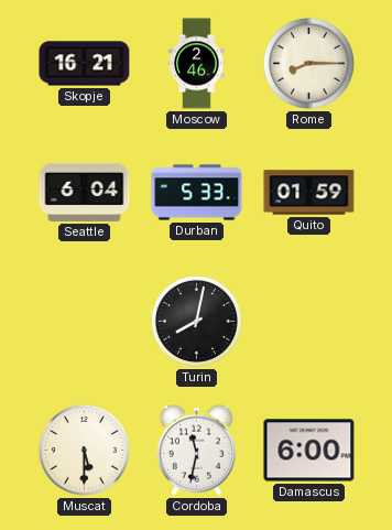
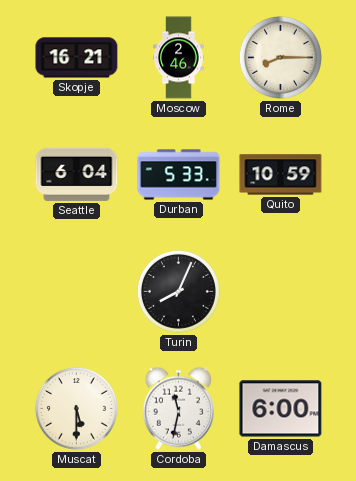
Quito: 01:59 -> 10:59 (281, 175)
Turin: 8:02 -> 8:04 (178, 291)
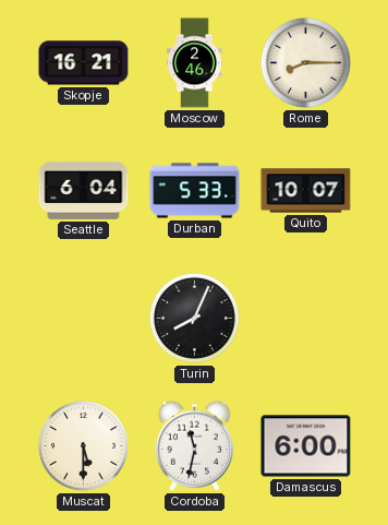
Quito: 10:59 -> 10:07 (306, 191)
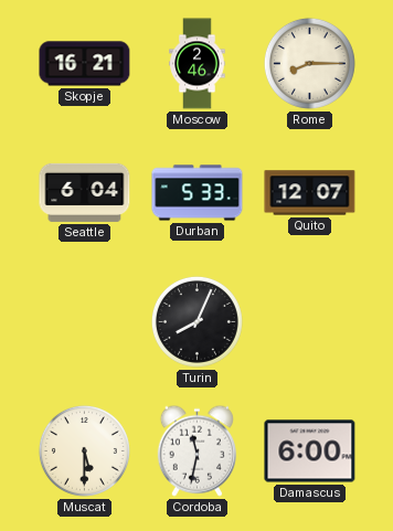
Quito: 10:07 -> 12:07 (310, 193)
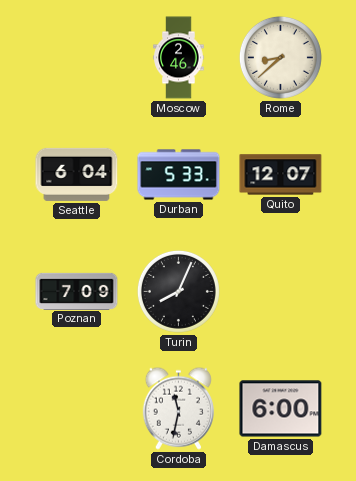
Skopje: 16:21 -> none (85, 64)
Rome: 8:15 -> 8:38 (280, 57)
Poznan: none -> 7:09 (77, 291)
Muscat: 5:30 -> none (84, 450)
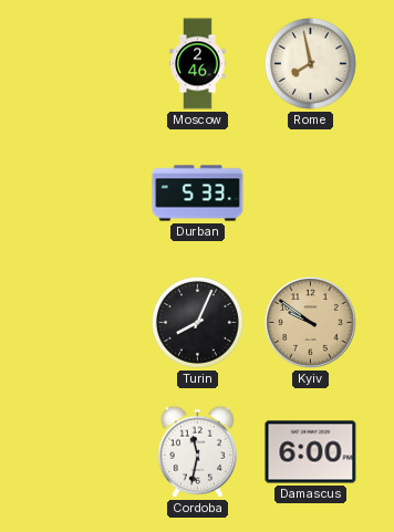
Rome: 8:38 -> 7:58 (310, 63)
Seattle: 6:04 -> none (77, 174)
Quito: 12:07 -> none (281, 175)
Poznan: 7:09 -> none (77, 291)
Kyiv: none -> 9:51 (311, 323)
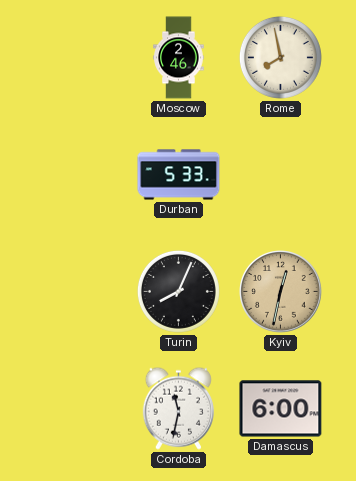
Kyiv: 9:51 -> 12:32 (281, 292)
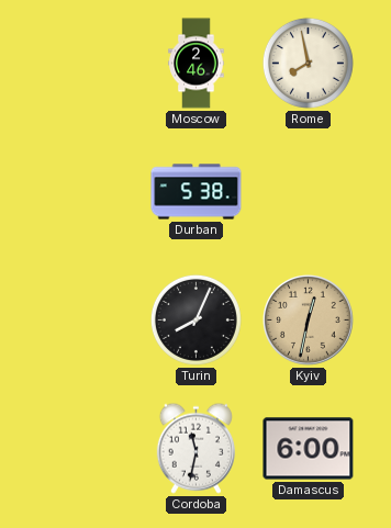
Durban: 5:33 -> 5:38 (197, 192)
